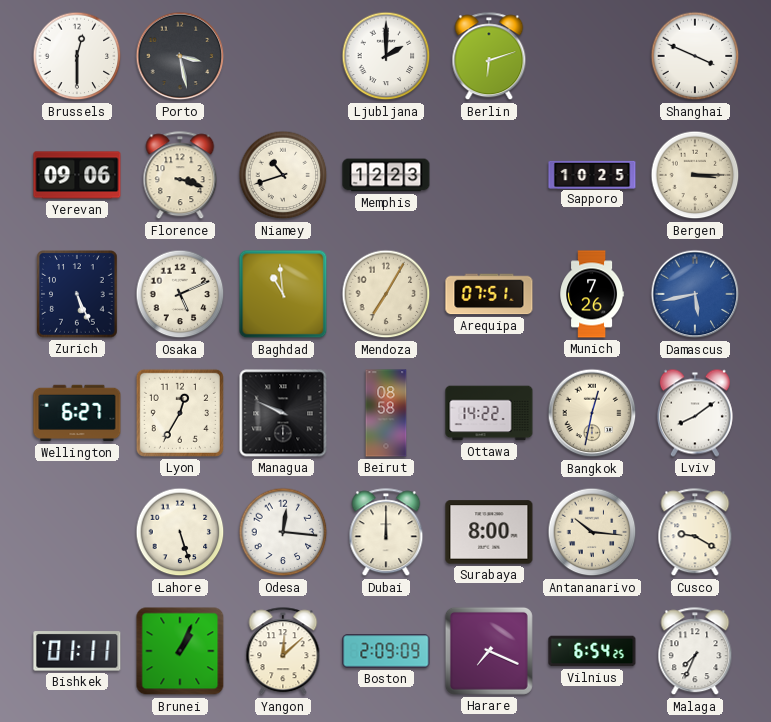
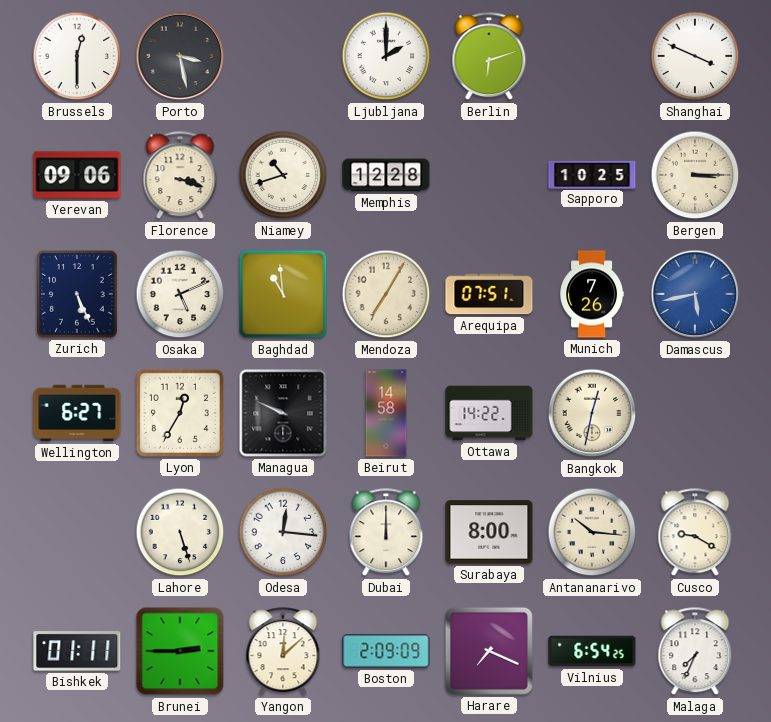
Memphis: 12:23 -> 12:28 (386, 175)
Beirut: 08:58 -> 14:58 (386, 413)
Lviv: 8:09 -> none (695, 413)
Brunei: 1:04 -> 2:45 (180, 651)
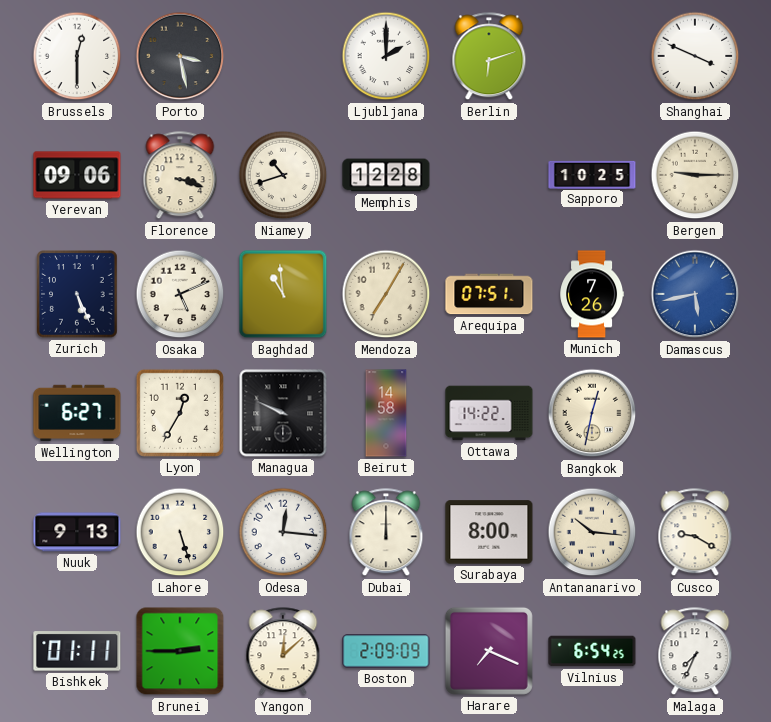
Bergen: 3:15 -> 9:15 (695, 175)
Nuuk: none -> 9:13 (77, 532)
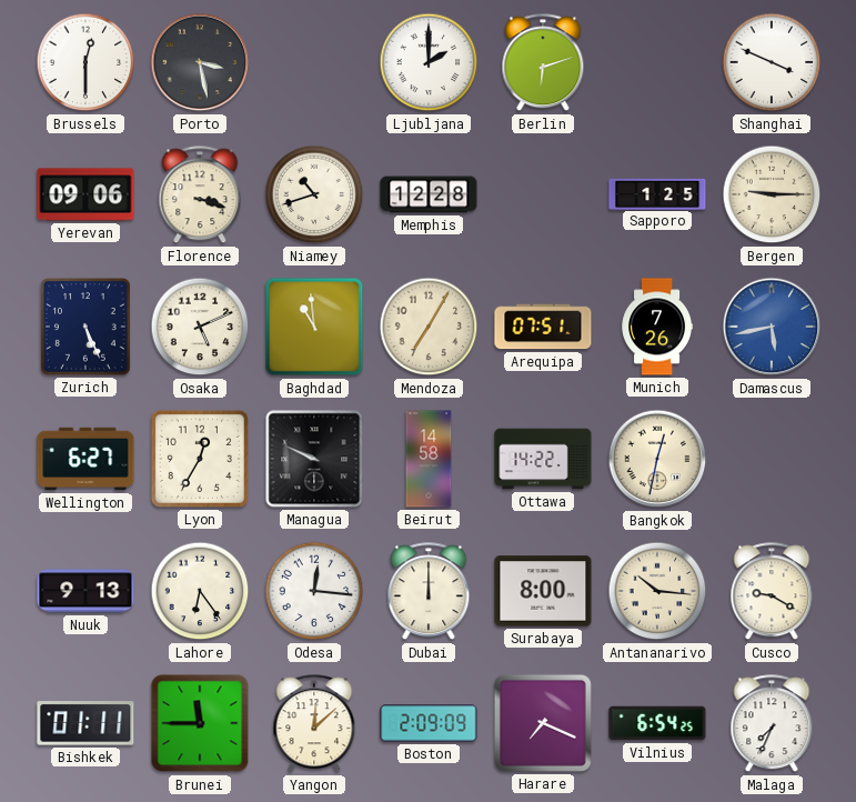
Sapporo: 10:25 -> 1:25 (657, 193)
Lahore: 5:27 -> 6:24 (200, 591)
Brunei: 2:45 -> 11:45 (200, 723)
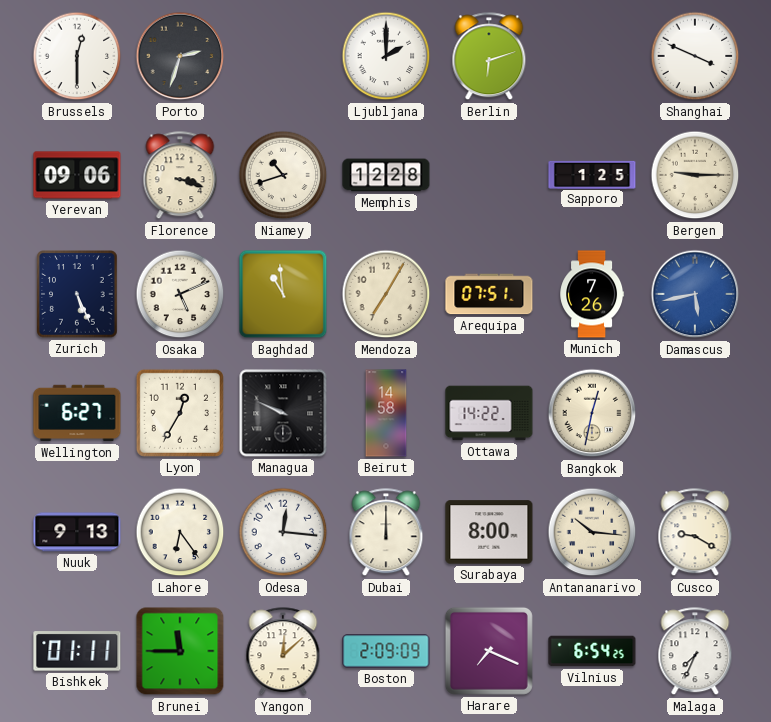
Porto: 3:28 -> 2:33 (180, 56)
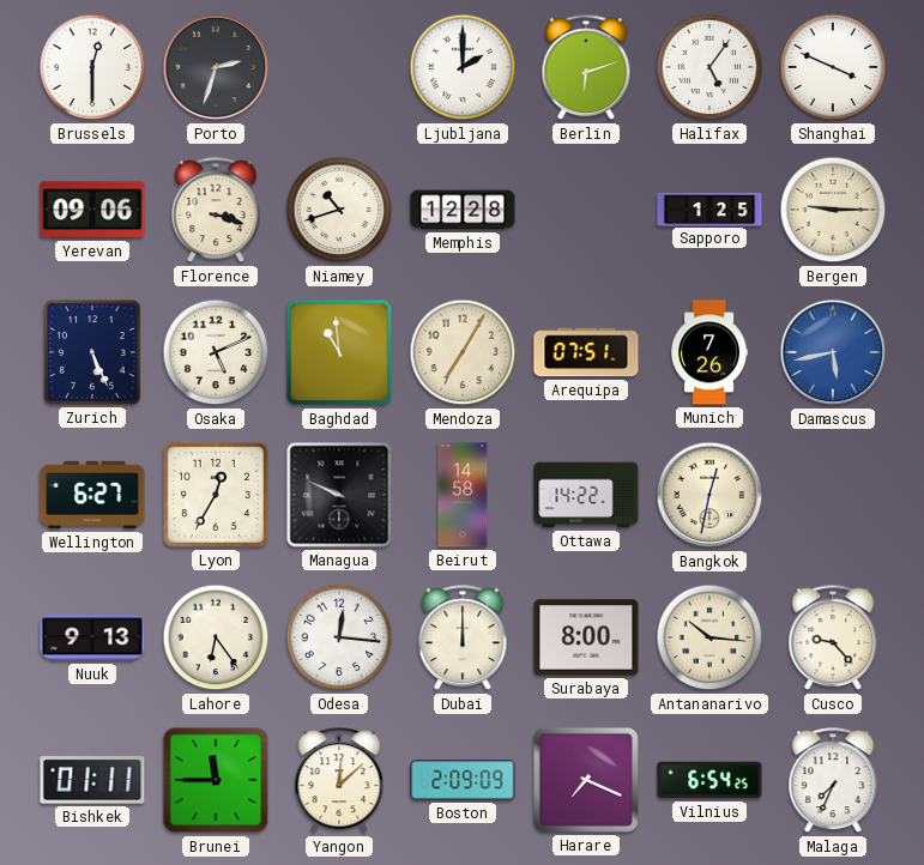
Halifax: none -> 5:06 (709, 67)
Cusco: 9:20 -> 9:23 (833, 639)
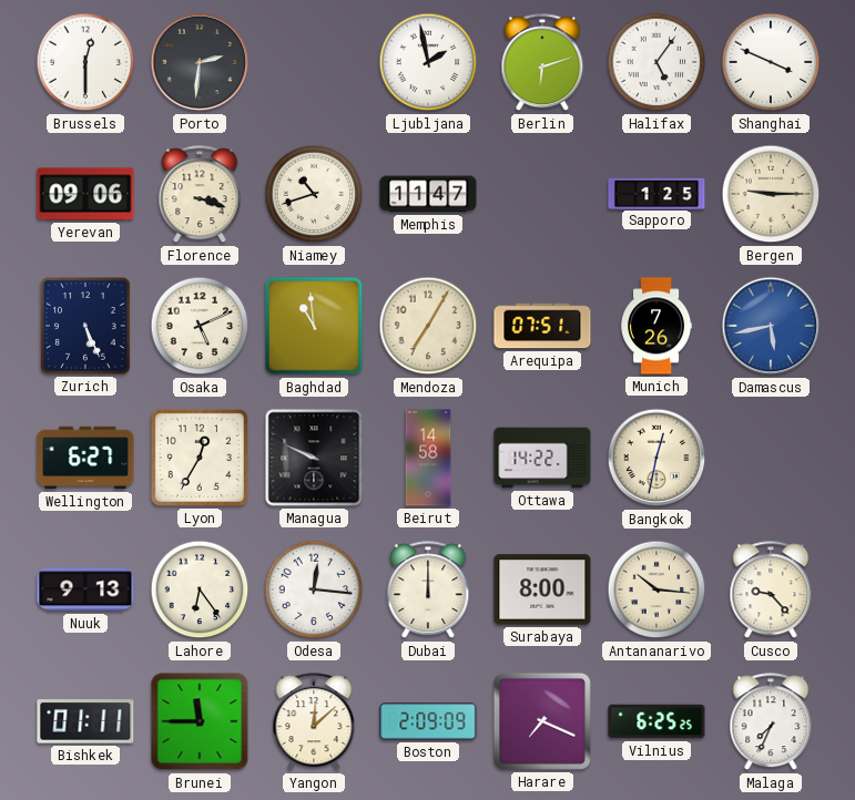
Porto: 2:33 -> 2:31 (200, 62)
Ljubljana: 2:00 -> 1:58 (428, 62)
Memphis: 12:28 -> 11:47 (428, 194)
Vilnius: 6:54 -> 6:25 (656, 721)
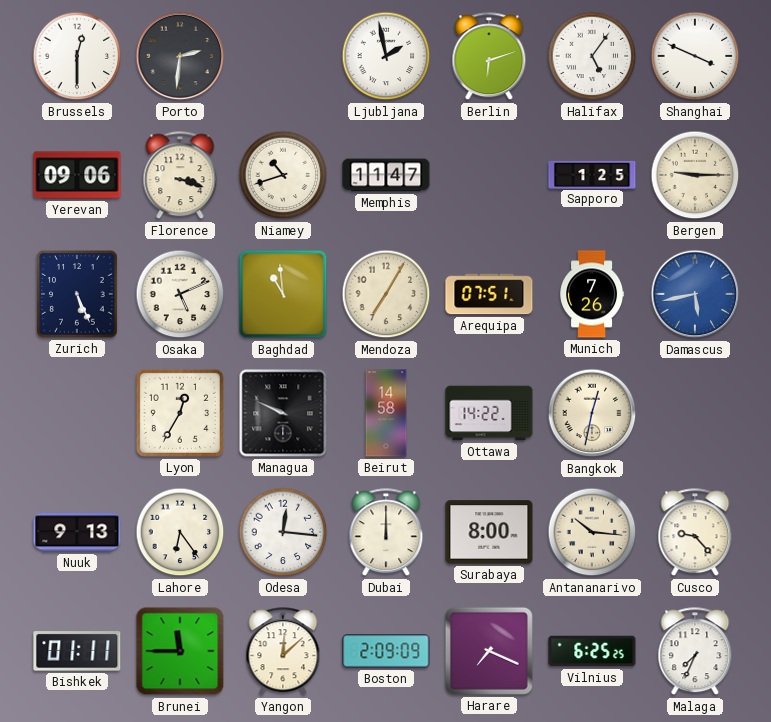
Wellington: 6:27 -> none (85, 458)
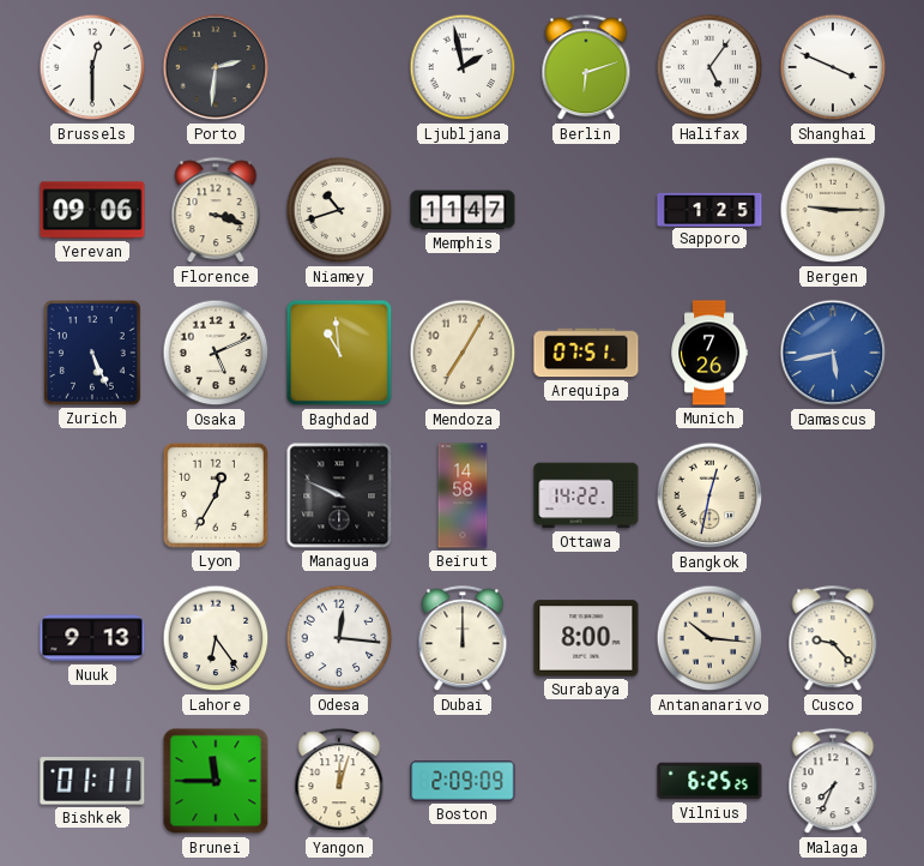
Yangon: 12:08 -> 12:03 (339, 782)
Harare: 7:19 -> none (489, 651)
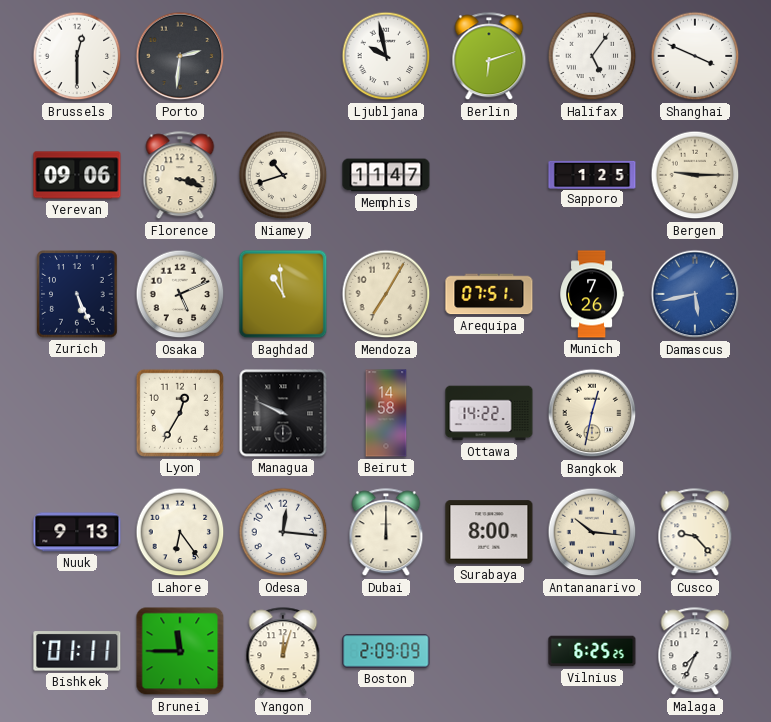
Ljubljana: 1:58 -> 9:58 (386, 56)
